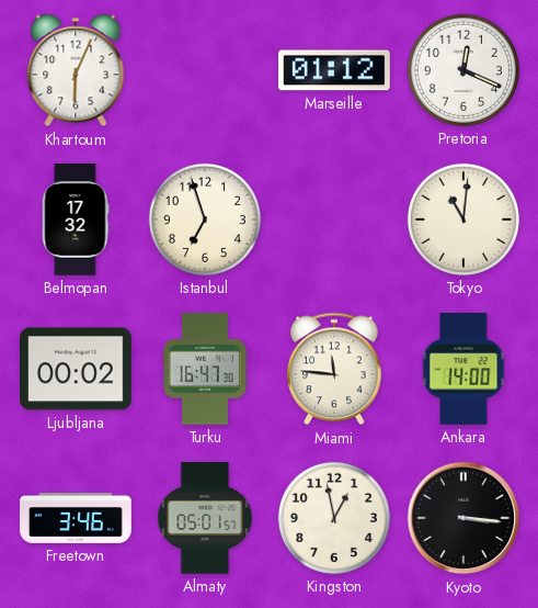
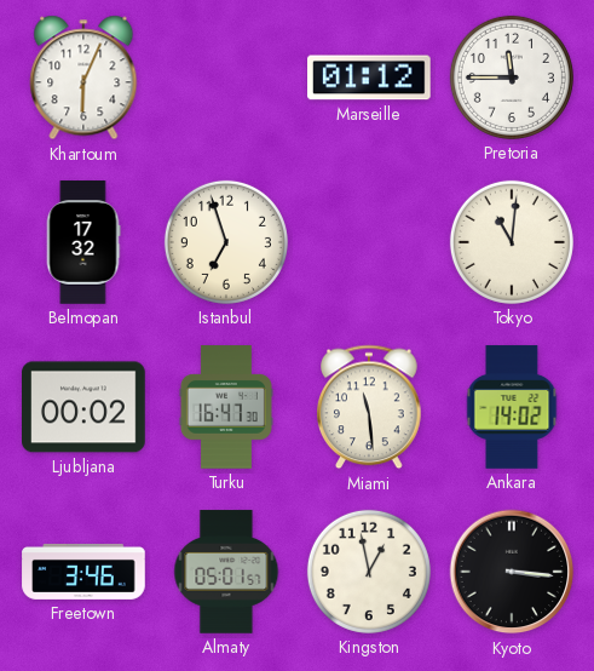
Pretoria: 12:19 -> 11:45 (512, 78)
Miami: 11:46 -> 11:29 (370, 407)
Ankara: 14:00 -> 14:02 (512, 407)
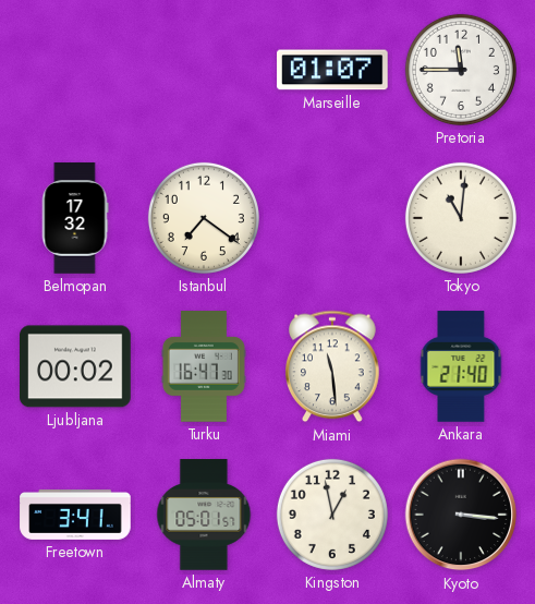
Khartoum: 6:04 -> none (83, 78)
Marseille: 01:12 -> 01:07 (333, 70)
Istanbul: 6:57 -> 7:21 (204, 218)
Ankara: 14:02 -> 21:40 (461, 366)
Freetown: 3:46 -> 3:41 (75, 515)
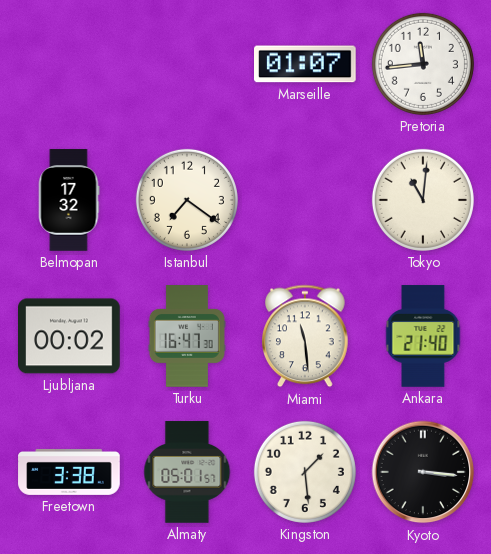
Pretoria: 11:45 -> 11:44 (423, 64)
Freetown: 3:41 -> 3:38 (69, 472)
Kingston: 12:58 -> 1:29 (305, 472)
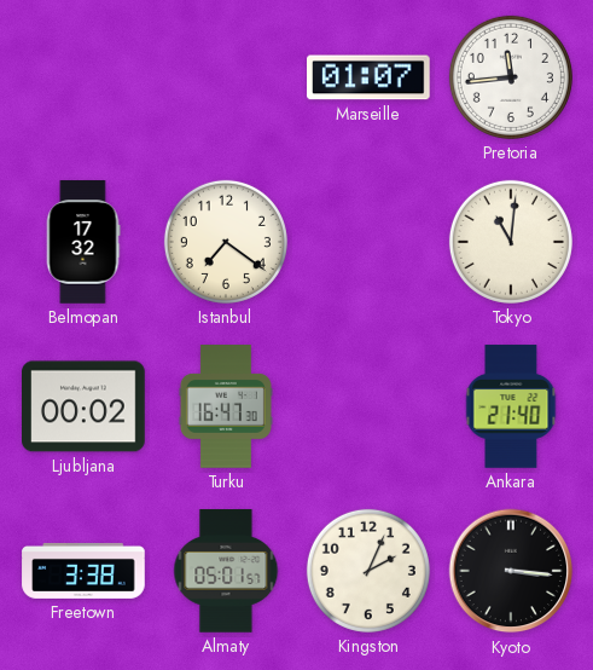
Miami: 11:29 -> none (306, 336)
Kingston: 1:29 -> 2:04 (368, 571)
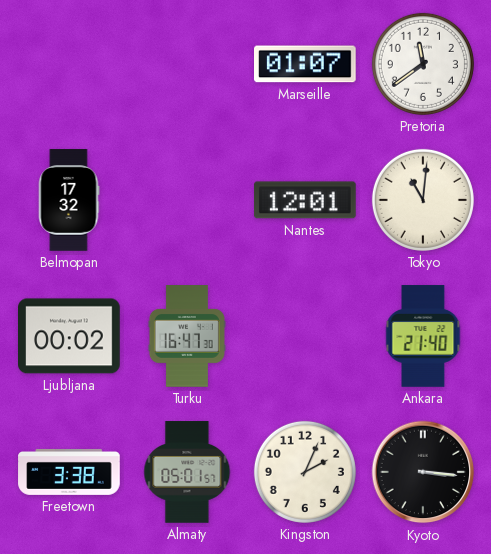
Pretoria: 11:44 -> 11:39 (423, 64)
Istanbul: 7:21 -> none (226, 242)
Nantes: none -> 12:01 (306, 200)
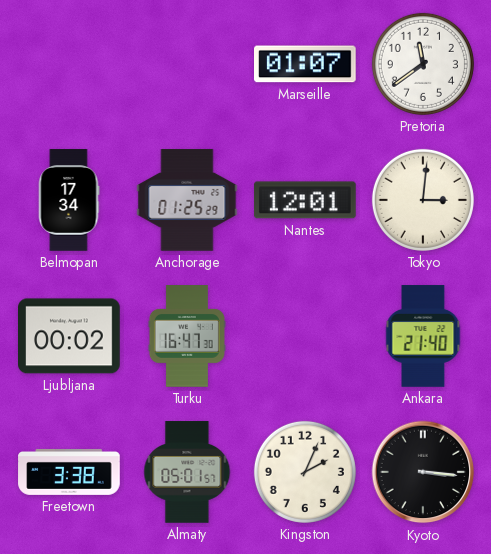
Belmopan: 17:32 -> 17:34 (69, 200)
Anchorage: none -> 01:25 (187, 200)
Tokyo: 11:01 -> 3:01 (423, 200)
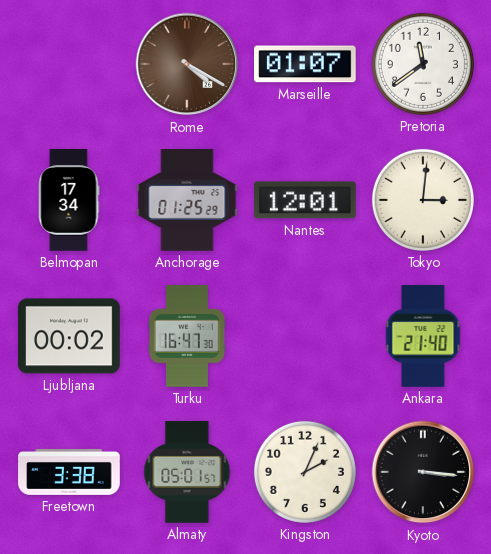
Rome: none -> 4:20 (187, 64)
